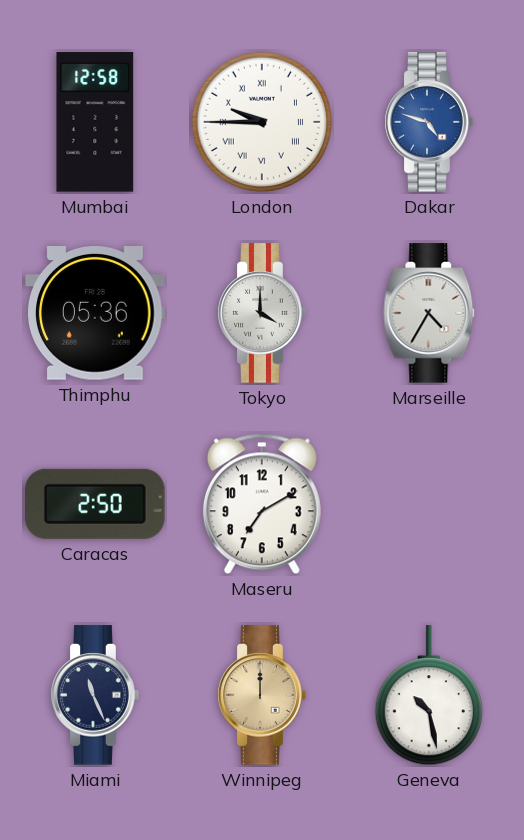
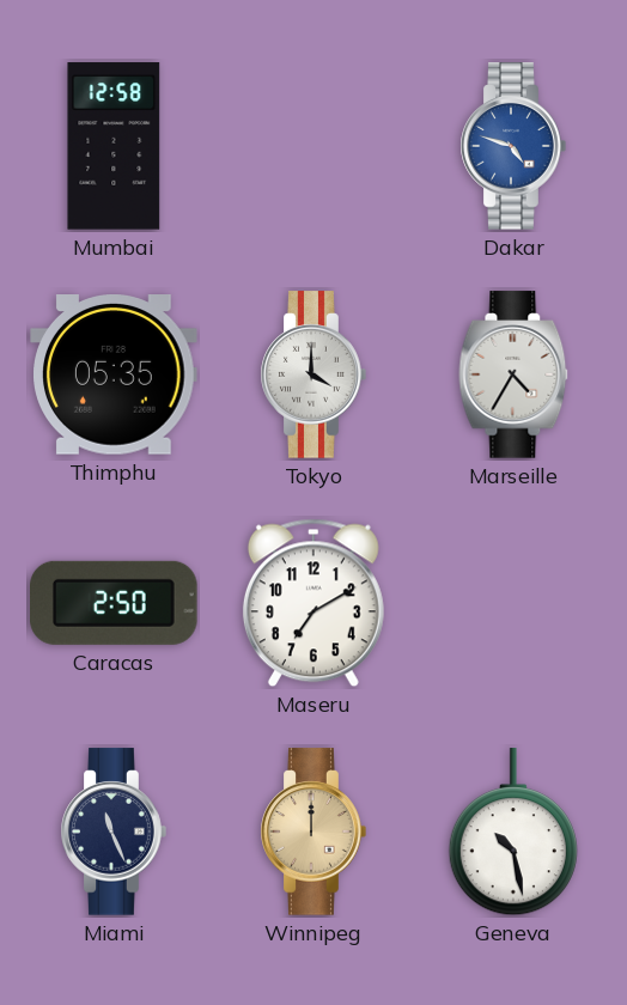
London: 9:45 -> none (262, 122)
Thimphu: 05:36 -> 05:35 (114, 376)
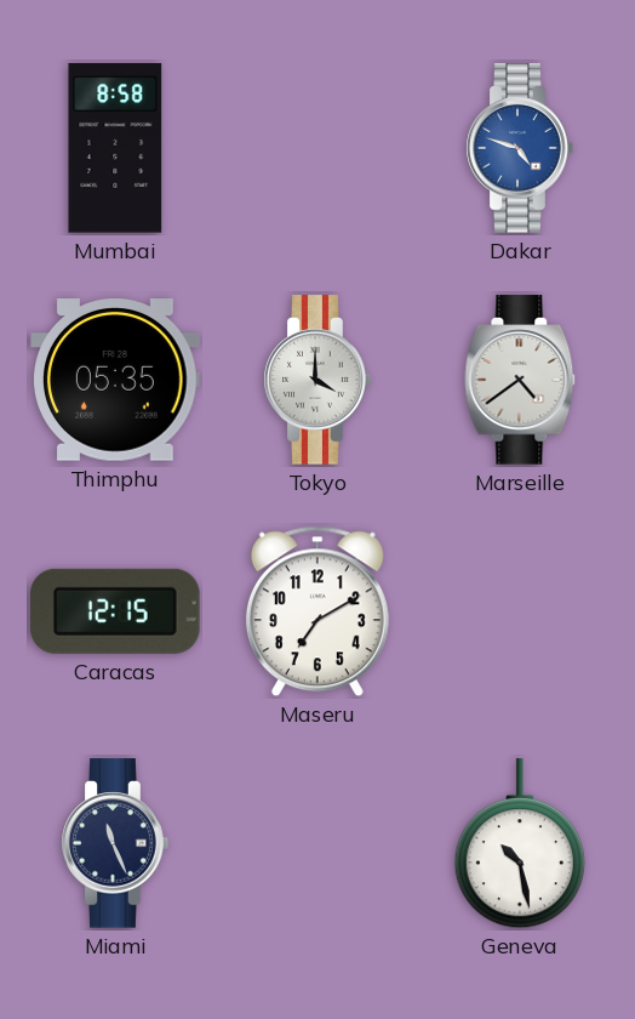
Mumbai: 12:58 -> 8:58 (115, 148)
Marseille: 4:35 -> 4:39 (520, 380)
Caracas: 2:50 -> 12:15 (116, 611)
Winnipeg: 12:00 -> none (313, 832)
